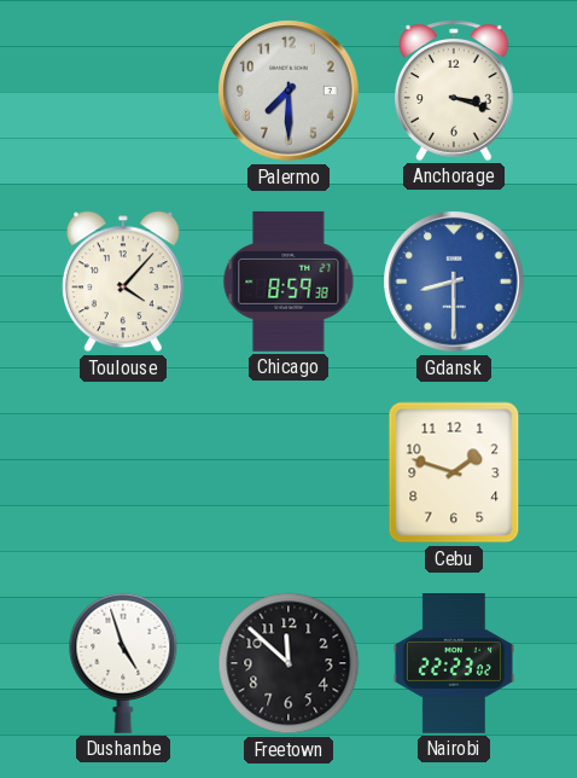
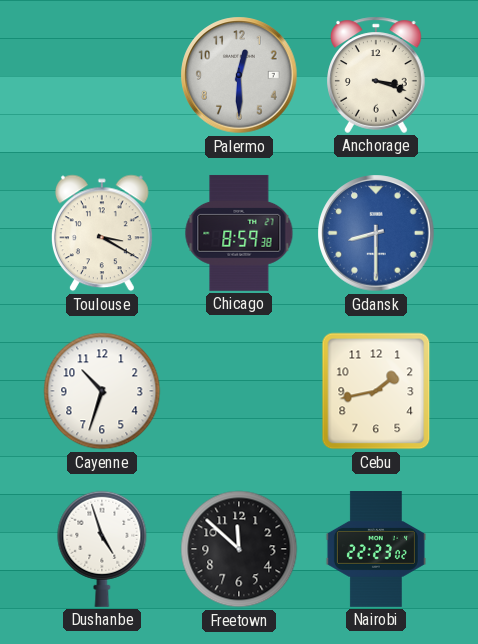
Palermo: 7:30 -> 12:30 (239, 75)
Toulouse: 4:07 -> 3:20 (102, 233)
Cayenne: none -> 10:33 (102, 391)
Cebu: 1:48 -> 1:43 (376, 391)
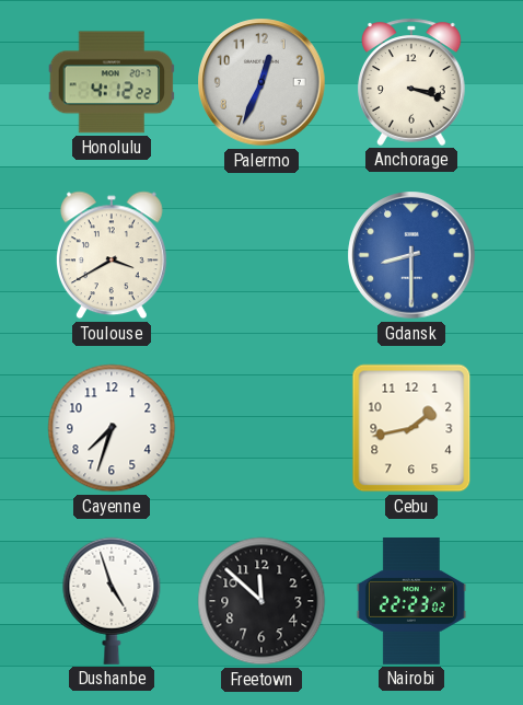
Honolulu: none -> 4:12 (112, 82)
Palermo: 12:30 -> 12:34 (261, 82)
Toulouse: 3:20 -> 3:40 (112, 255)
Chicago: 8:59 -> none (239, 233)
Cayenne: 10:33 -> 7:33 (112, 428)
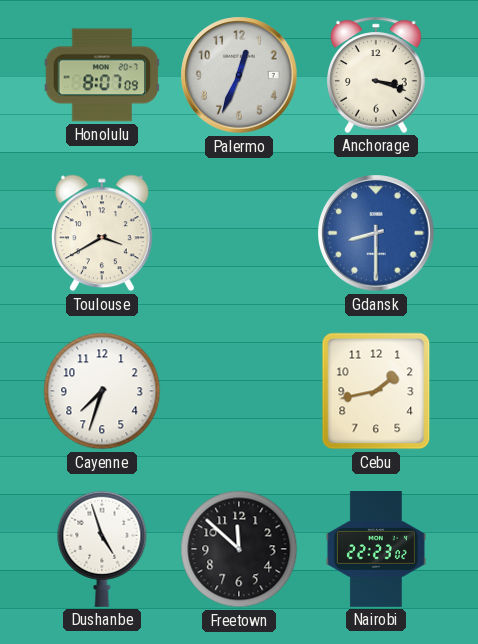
Honolulu: 4:12 -> 8:07 (102, 75)
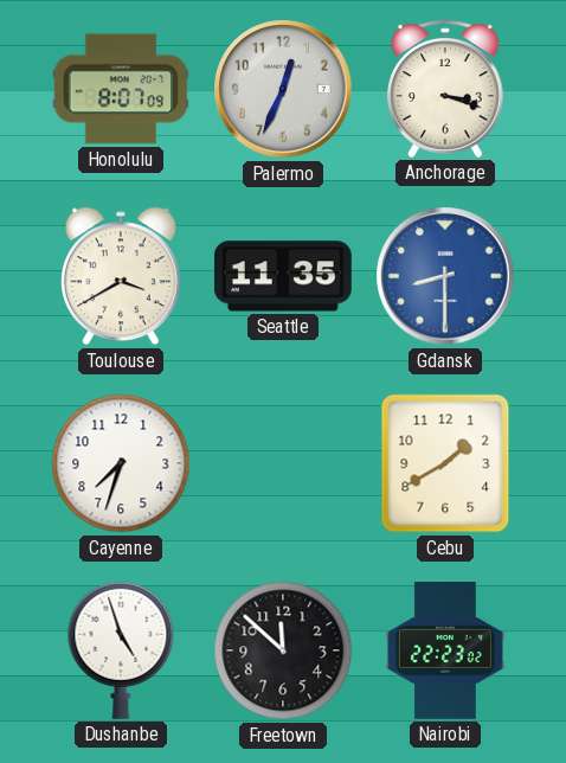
Seattle: none -> 11:35 (283, 276)
Cebu: 1:43 -> 1:40 (445, 463)
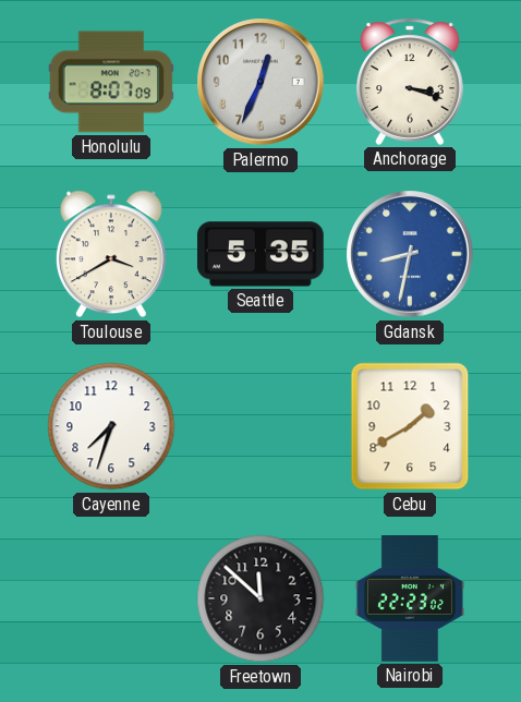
Seattle: 11:35 -> 5:35 (260, 254)
Gdansk: 8:30 -> 8:32 (410, 254)
Dushanbe: 4:57 -> none (121, 650)
